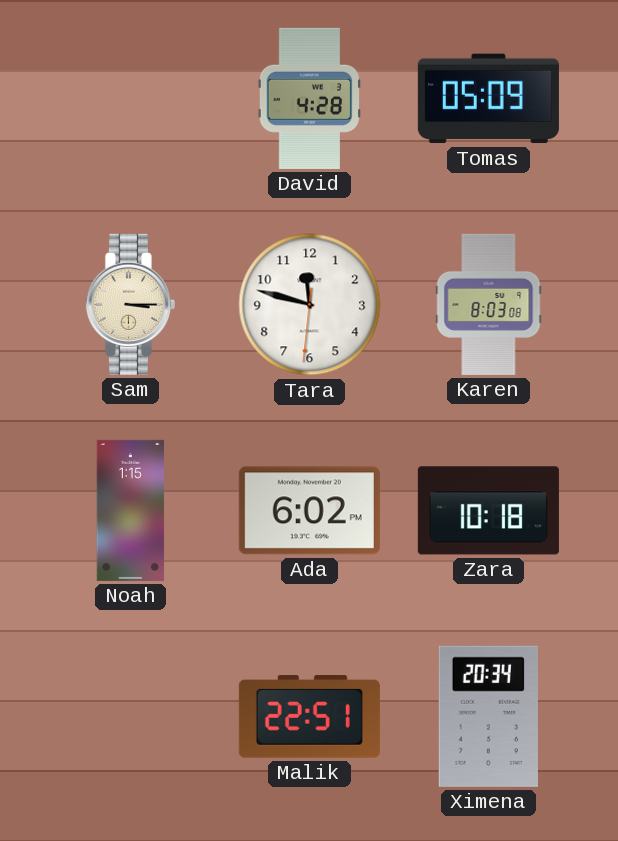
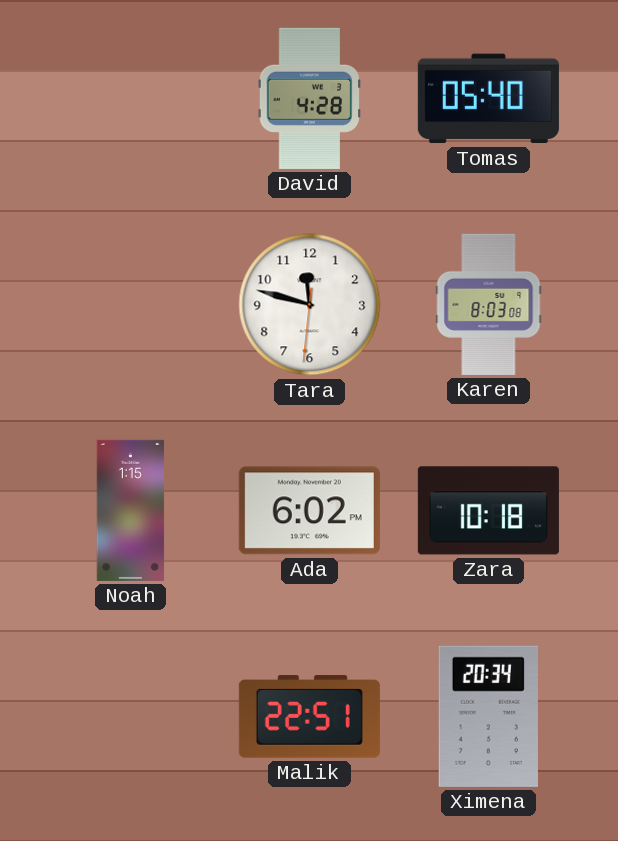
Tomas: 05:09 -> 05:40 (488, 99)
Sam: 3:15 -> none (130, 304)
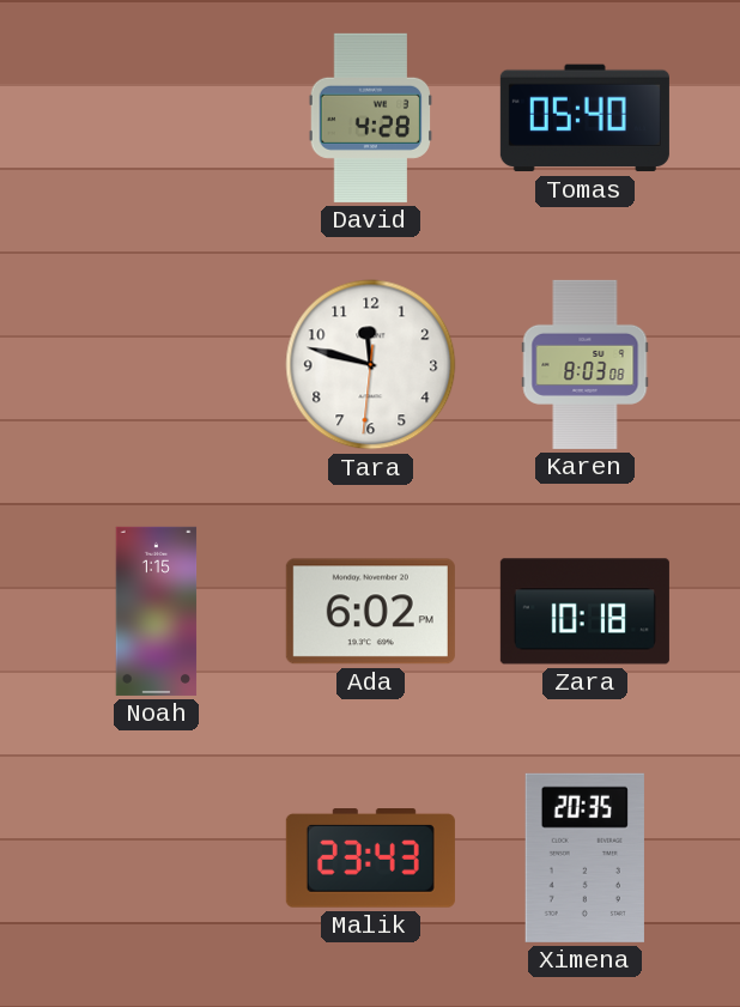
Malik: 22:51 -> 23:43 (370, 859)
Ximena: 20:34 -> 20:35 (584, 857)
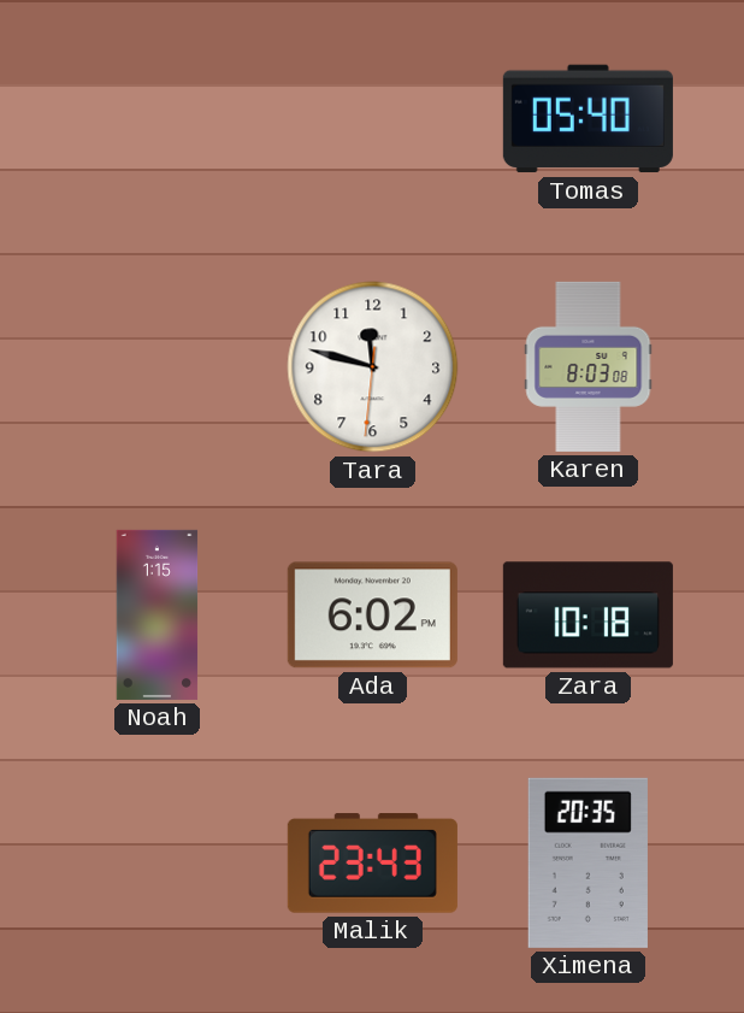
David: 4:28 -> none (371, 117)
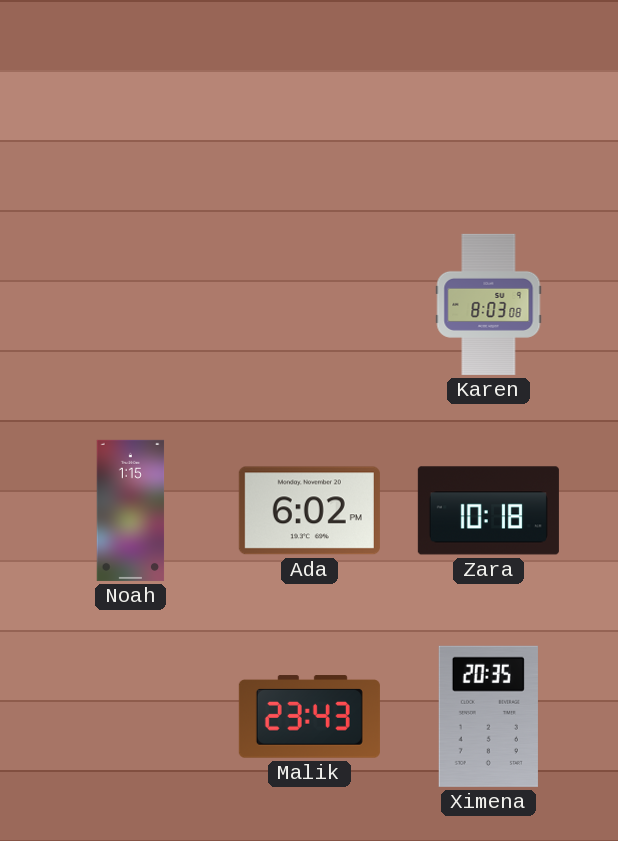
Tomas: 05:40 -> none (587, 119)
Tara: 11:47 -> none (373, 367)
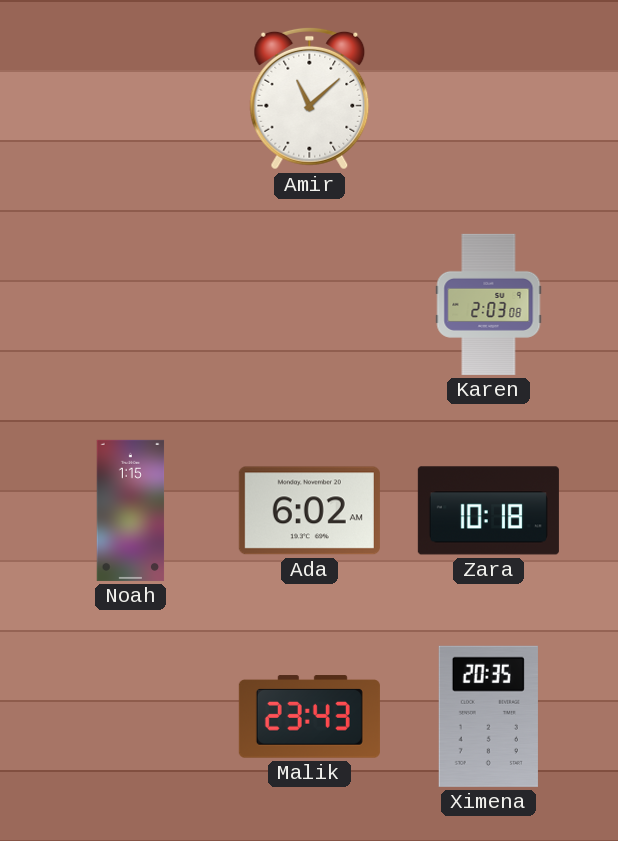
Amir: none -> 11:08 (310, 98)
Karen: 8:03 -> 2:03 (489, 304)
Ada: 6:02 PM -> 6:02 AM (309, 511)
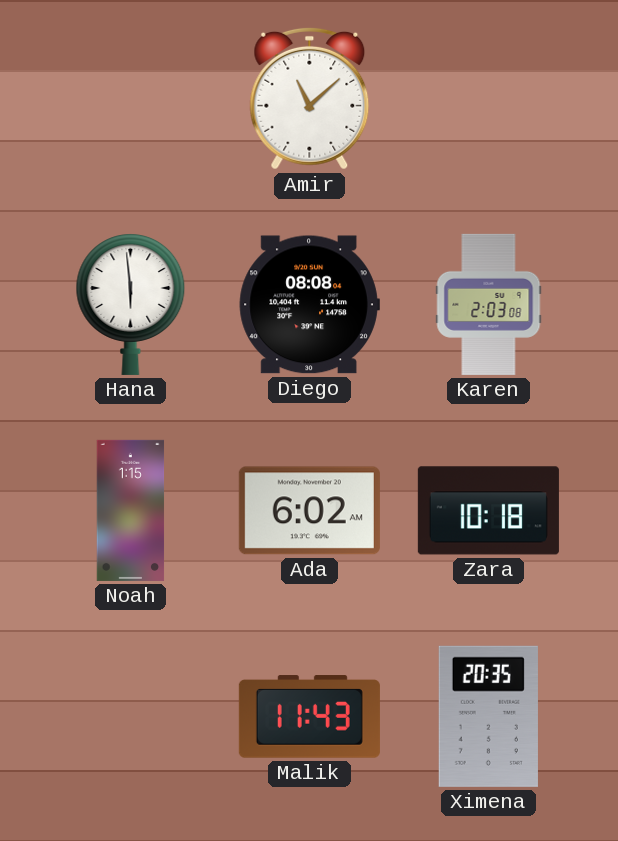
Hana: none -> 5:59 (131, 304)
Diego: none -> 08:08 (309, 305)
Malik: 23:43 -> 11:43 (309, 717)
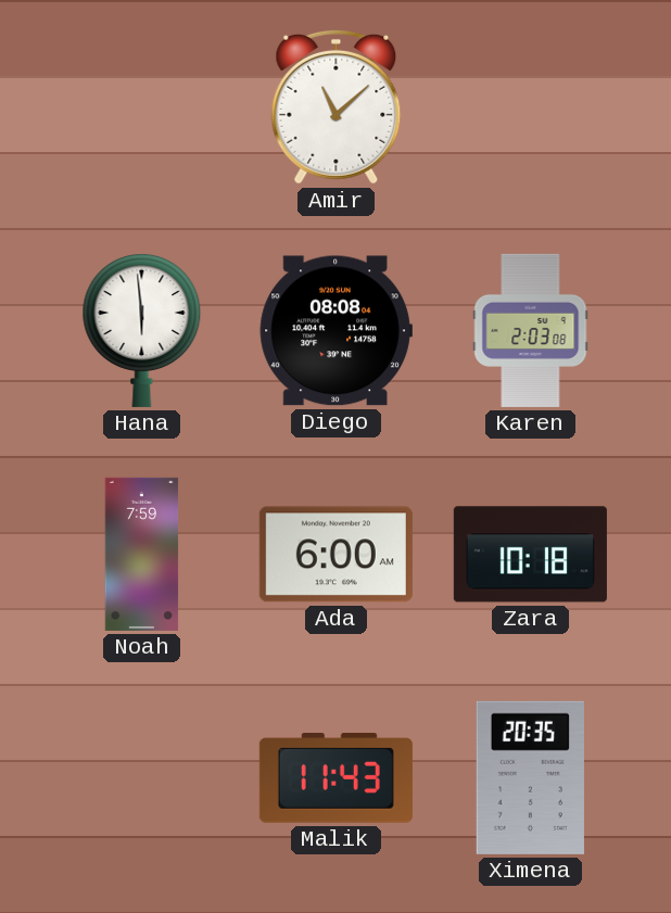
Noah: 1:15 -> 7:59 (142, 554)
Ada: 6:02 -> 6:00 (335, 555)
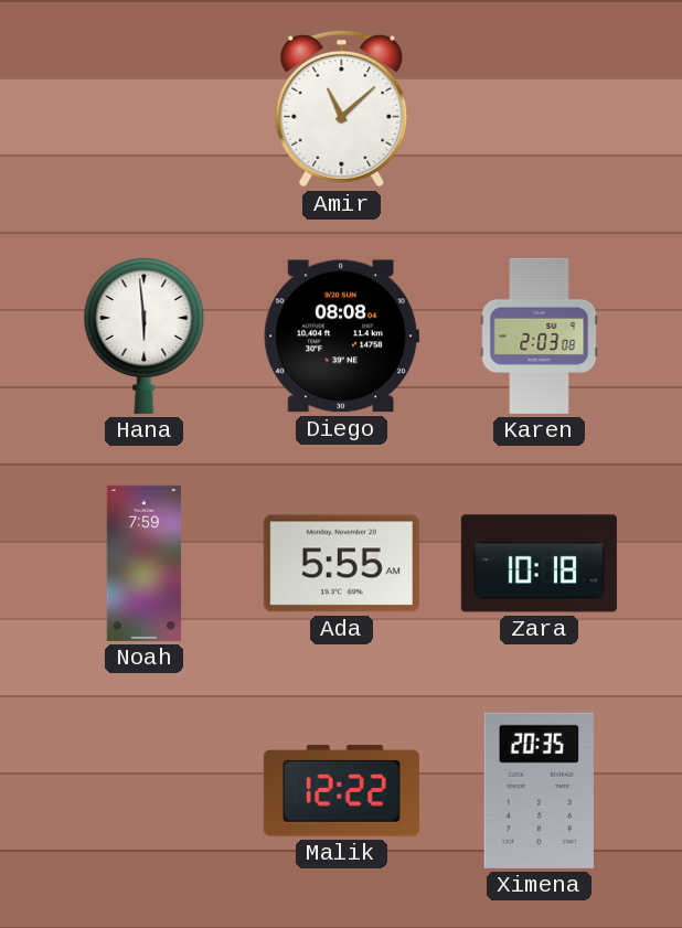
Ada: 6:00 -> 5:55 (341, 564)
Malik: 11:43 -> 12:22 (341, 791)
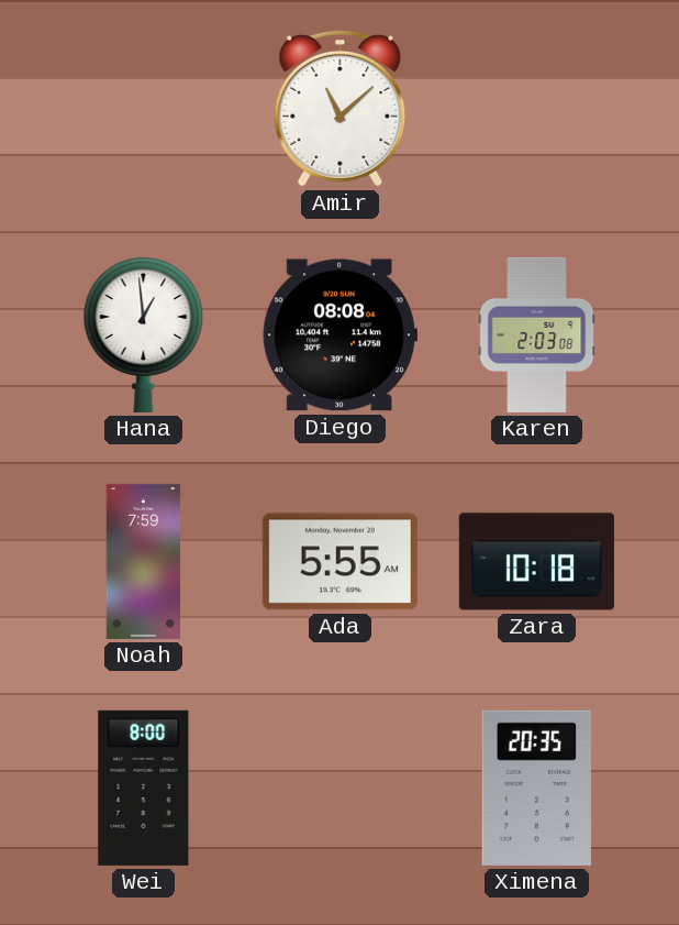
Hana: 5:59 -> 12:59 (144, 334)
Wei: none -> 8:00 (144, 788)
Malik: 12:22 -> none (341, 791)
